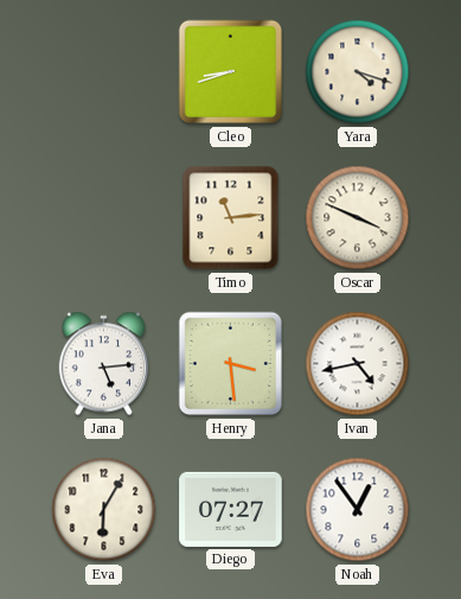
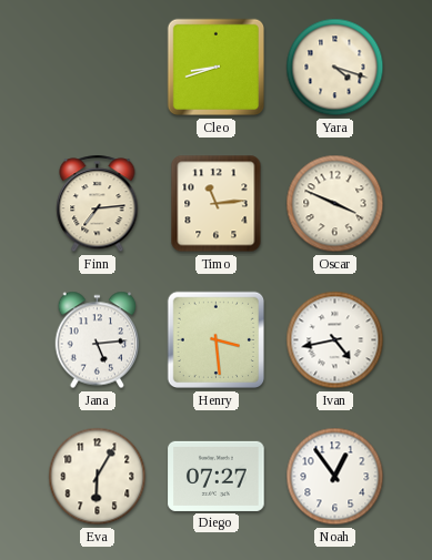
Finn: none -> 7:14 (98, 204)
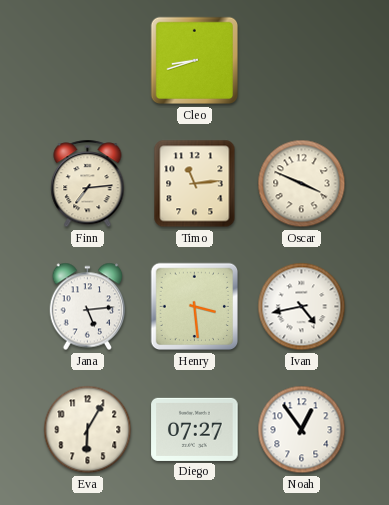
Yara: 4:18 -> none (335, 68)
